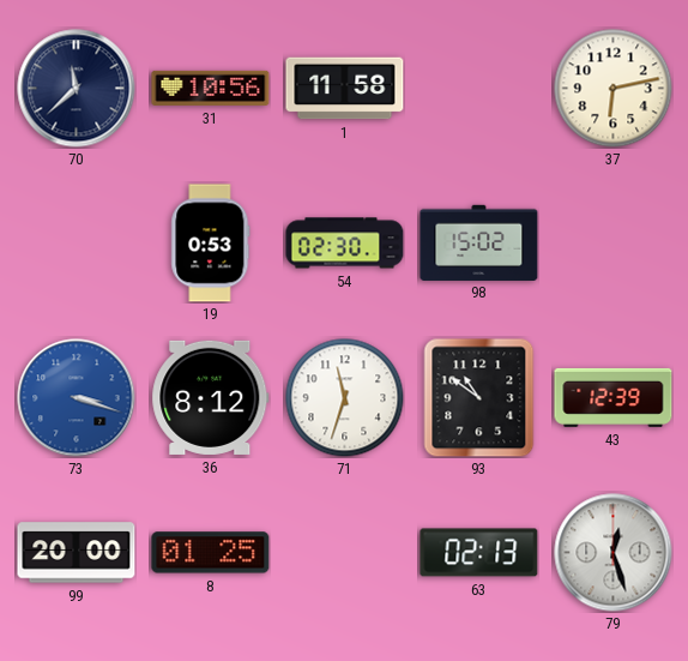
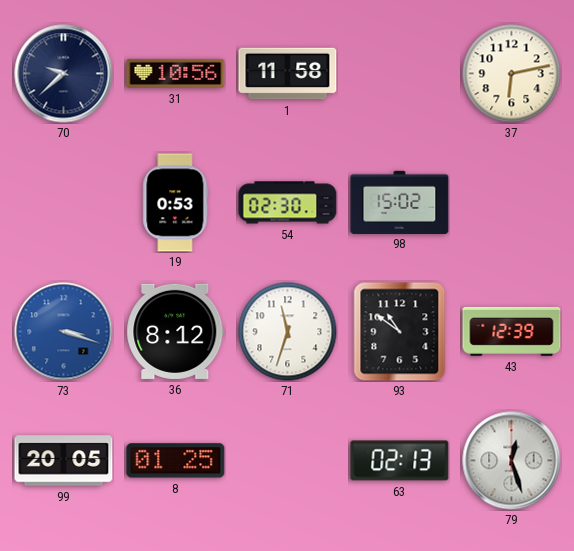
70: 11:38 -> 9:38 (64, 74)
99: 20:00 -> 20:05 (64, 461)
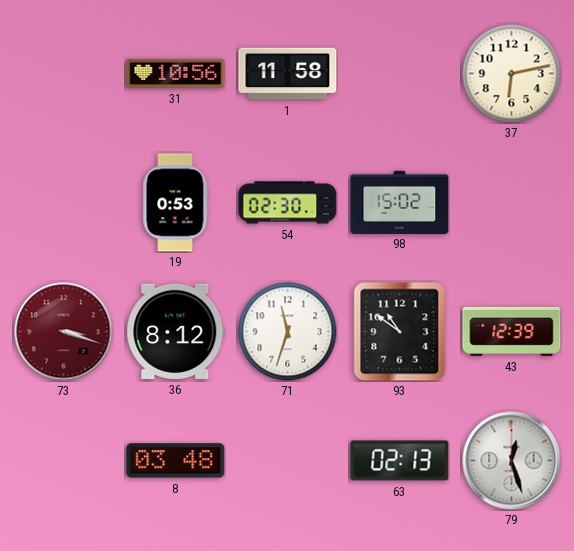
70: 9:38 -> none (64, 74)
73 dial: blue -> burgundy (64, 332)
99: 20:05 -> none (64, 461)
8: 01:25 -> 03:48 (176, 461)
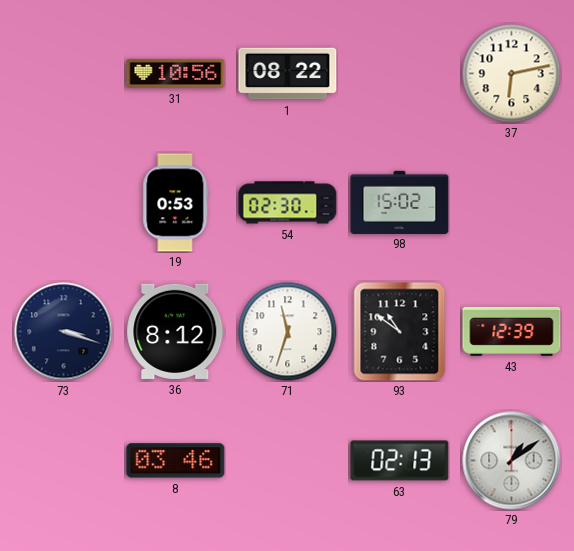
1: 11:58 -> 08:22 (288, 74)
73 dial: burgundy -> navy (64, 332)
8: 03:48 -> 03:46 (176, 461)
79: 12:27 -> 1:09 (512, 461)
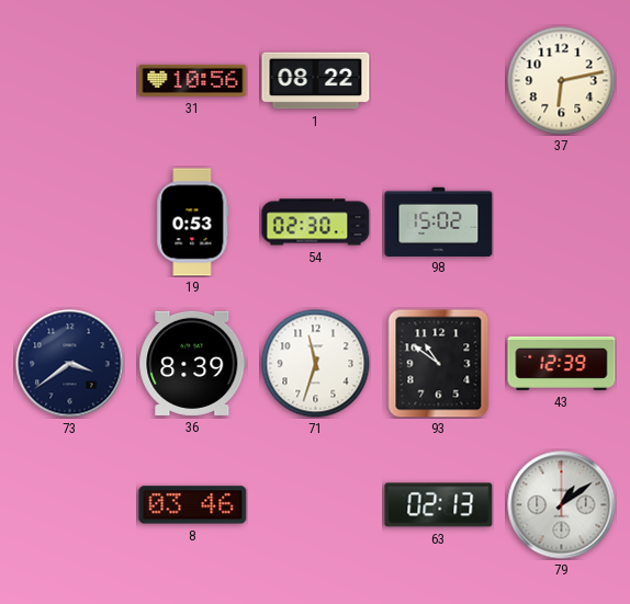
73: 3:18 -> 3:39 (70, 364)
36: 8:12 -> 8:39 (193, 363)
